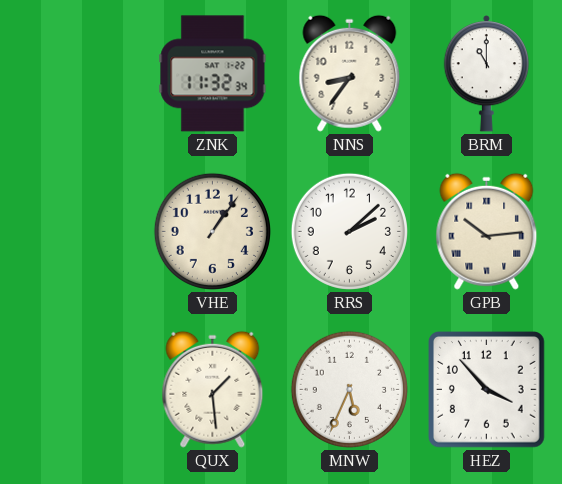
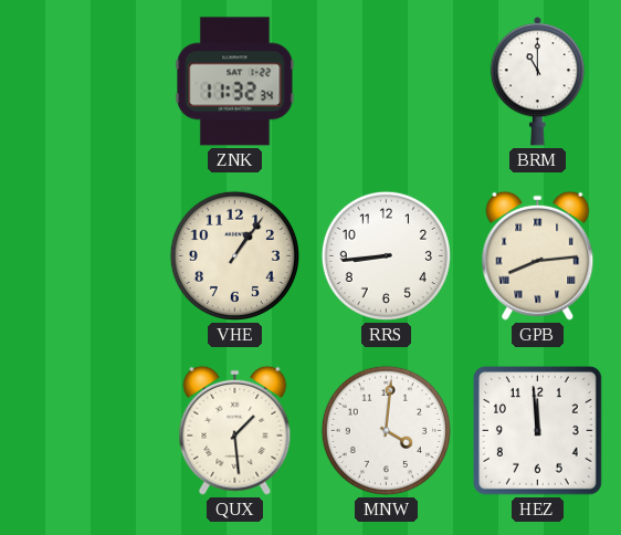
NNS: 8:36 -> none (350, 73)
RRS: 2:08 -> 8:44 (386, 255)
GPB: 10:14 -> 8:14 (538, 255)
MNW: 5:34 -> 4:01 (386, 430)
HEZ: 3:53 -> 11:59 (538, 431)
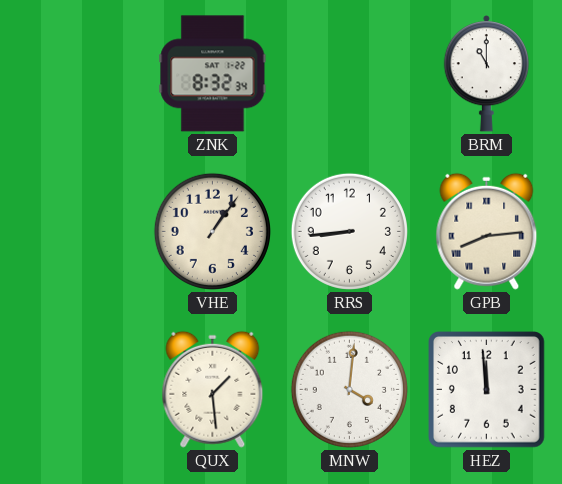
ZNK: 11:32 -> 8:32 (213, 74)
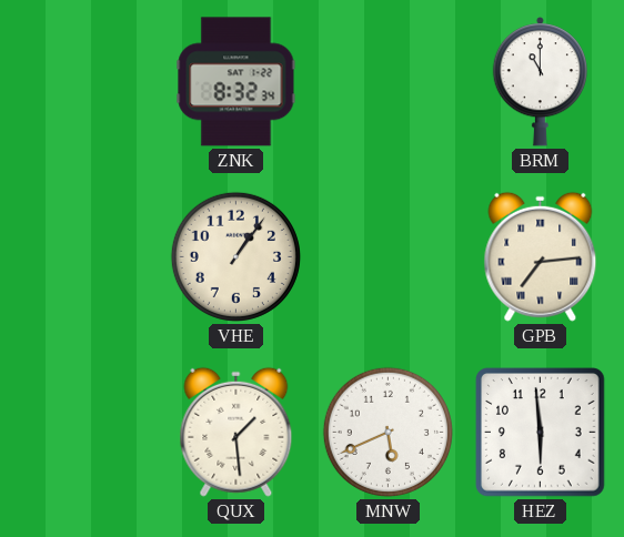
RRS: 8:44 -> none (349, 231)
GPB: 8:14 -> 7:14 (541, 256)
MNW: 4:01 -> 5:41 (388, 432)
HEZ: 11:59 -> 5:59 (541, 433)
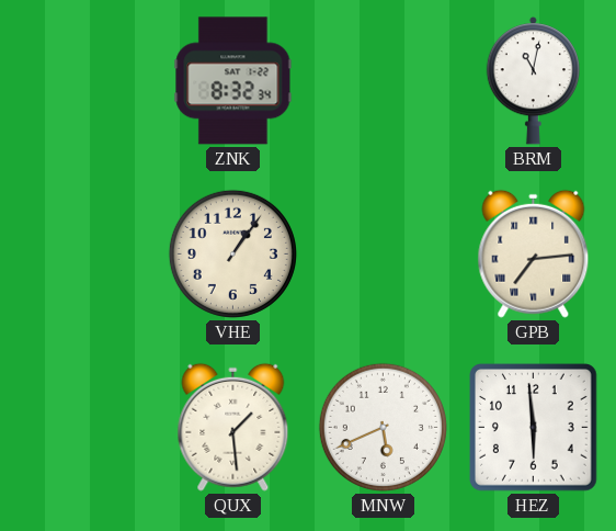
BRM: 11:00 -> 11:02 (533, 81)
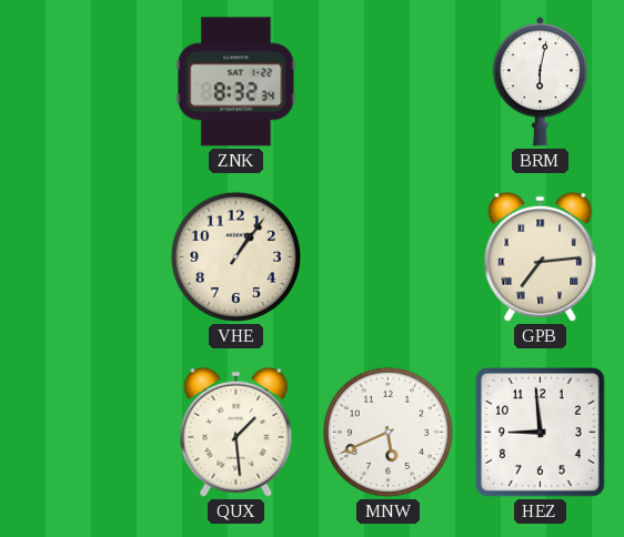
BRM: 11:02 -> 6:02 (540, 82)
HEZ: 5:59 -> 8:59 (541, 433)
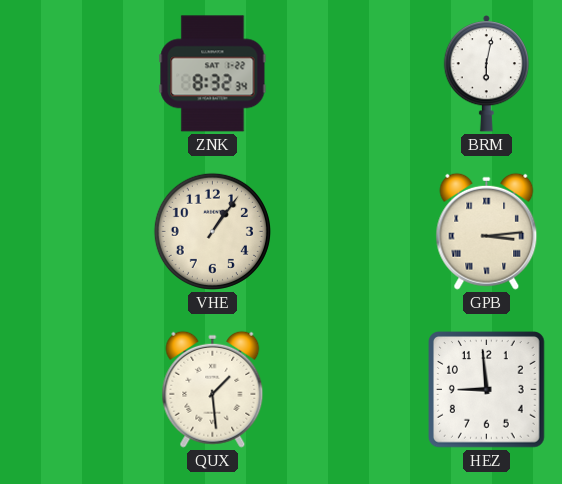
GPB: 7:14 -> 3:14 (487, 231)
MNW: 5:41 -> none (388, 432)
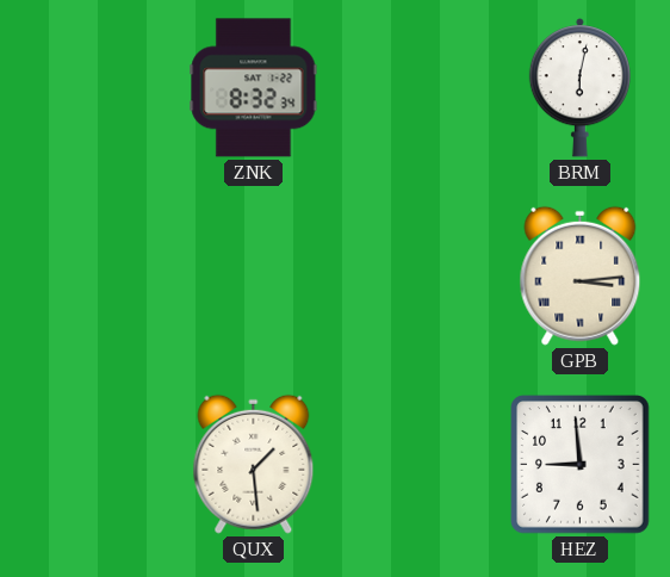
VHE: 1:06 -> none (212, 231)
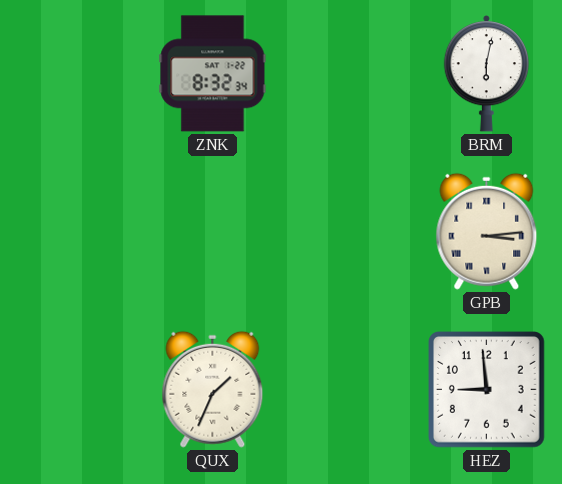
QUX: 1:29 -> 1:34 (213, 389)
